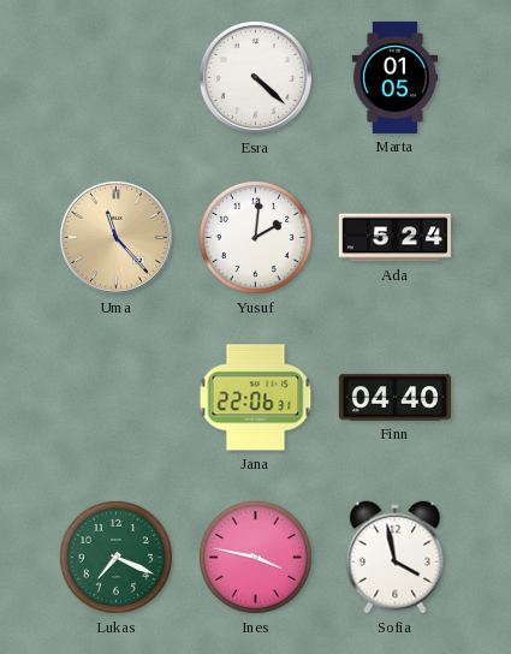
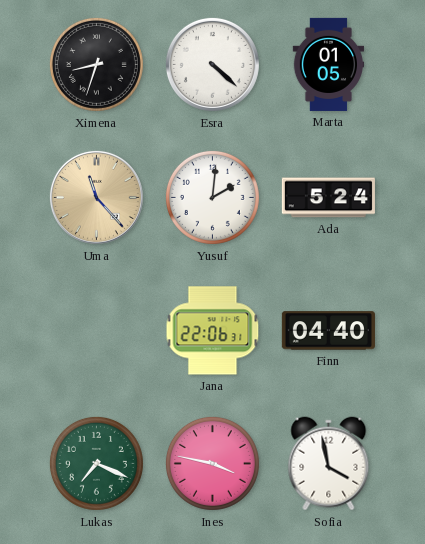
Ximena: none -> 8:33 (96, 64)
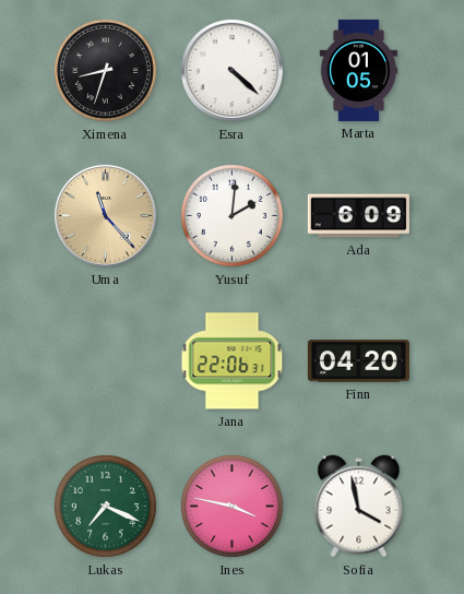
Ada: 5:24 -> 6:09 (358, 216)
Finn: 04:40 -> 04:20 (358, 361)
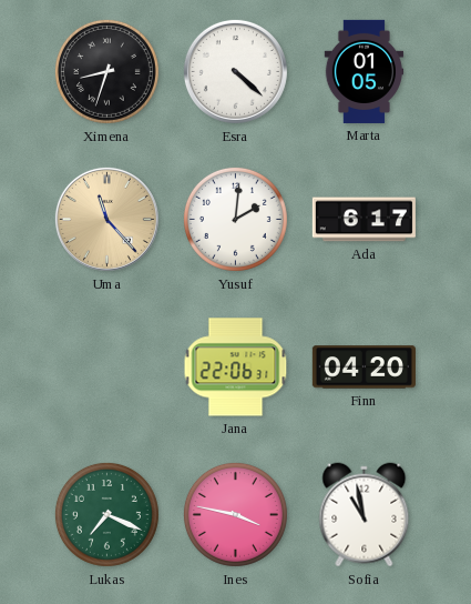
Ada: 6:09 -> 6:17 (364, 220)
Sofia: 3:58 -> 10:58 (365, 515)
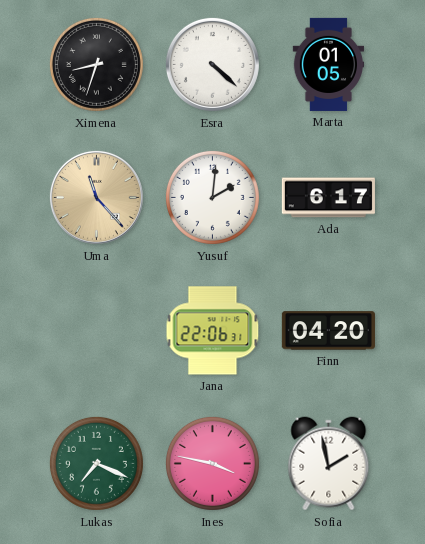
Sofia: 10:58 -> 1:58 (329, 464)
